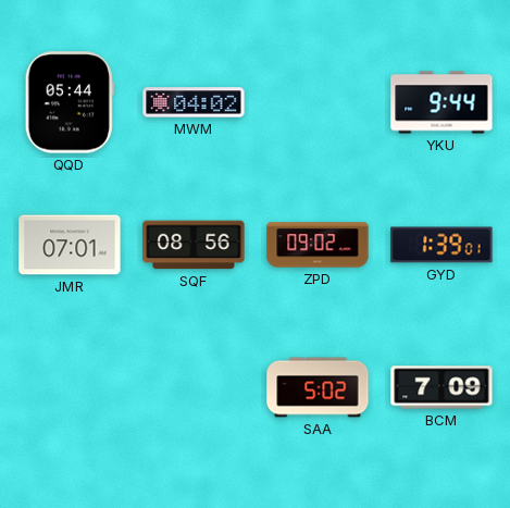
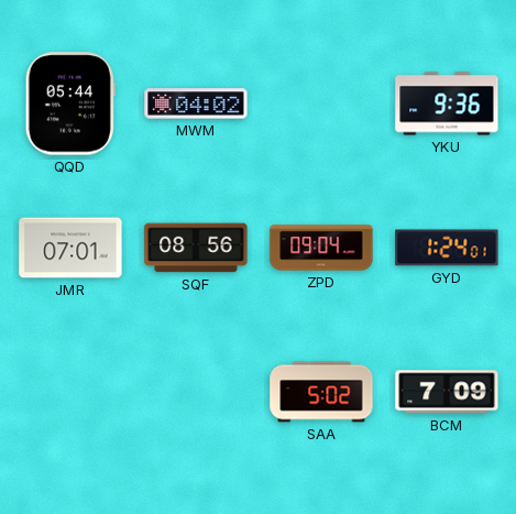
YKU: 9:44 -> 9:36 (447, 103)
ZPD: 09:02 -> 09:04 (321, 248)
GYD: 1:39 -> 1:24 (447, 248)
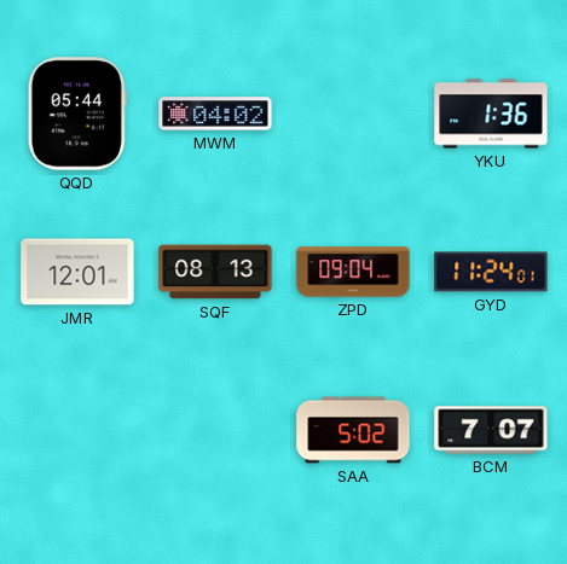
YKU: 9:36 -> 1:36 (491, 114)
JMR: 07:01 -> 12:01 (77, 272)
SQF: 08:56 -> 08:13 (215, 272)
GYD: 1:24 -> 11:24 (491, 272)
BCM: 7:09 -> 7:07 (491, 430)
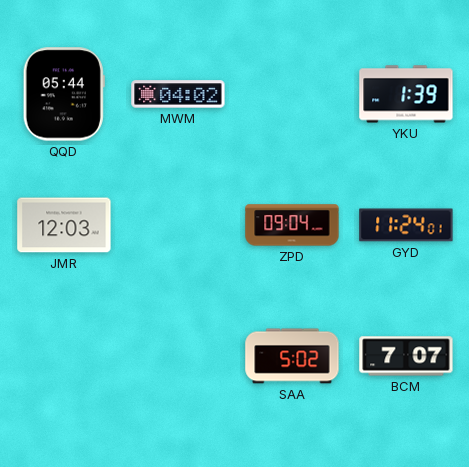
YKU: 1:36 -> 1:39 (406, 94)
JMR: 12:01 -> 12:03 (64, 225)
SQF: 08:13 -> none (215, 272)
